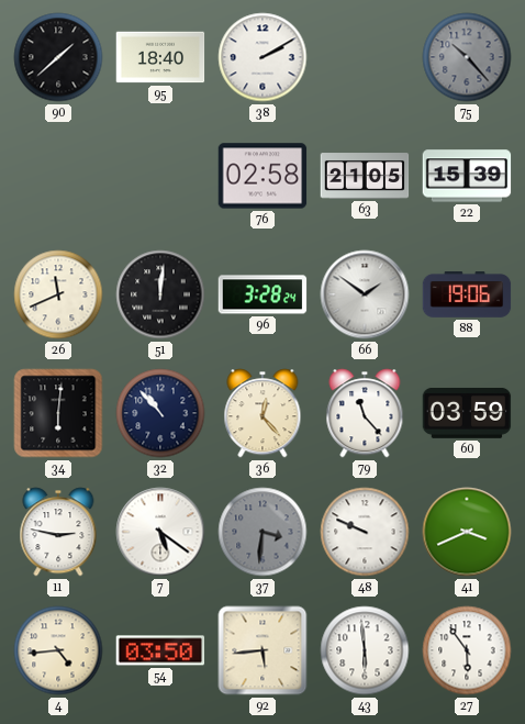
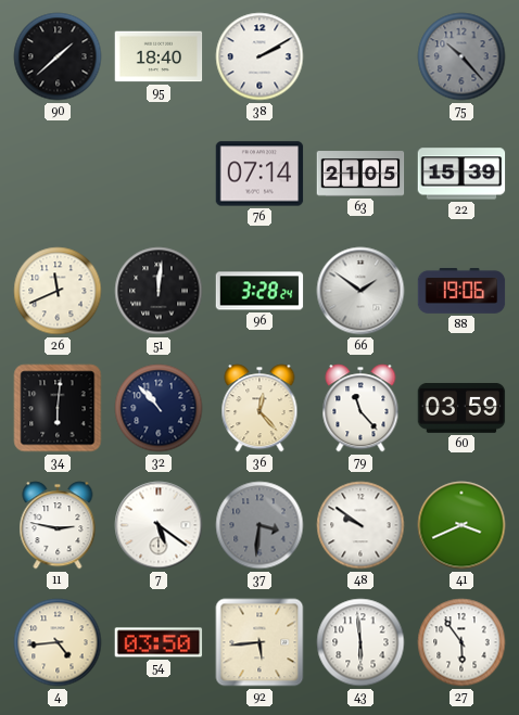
76: 02:58 -> 07:14 (259, 174)
48: 9:49 -> 9:51 (360, 525)
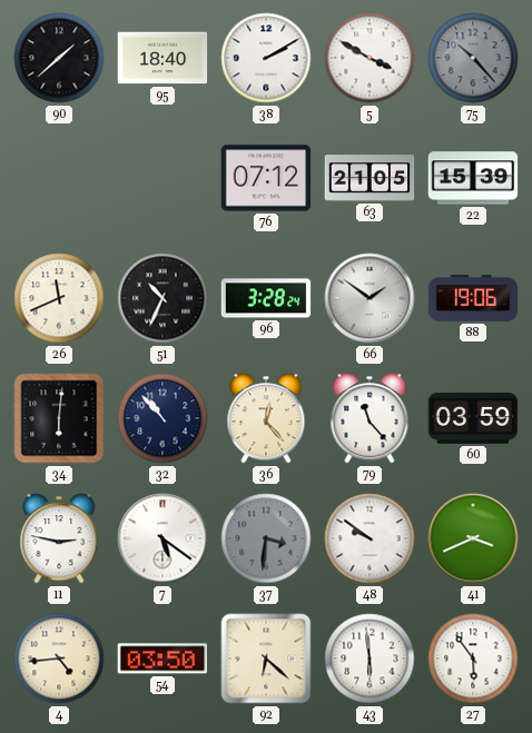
5: none -> 3:50 (370, 58)
76: 07:14 -> 07:12 (266, 178)
51: 12:01 -> 10:34 (162, 298)
92: 5:44 -> 6:22 (266, 658)
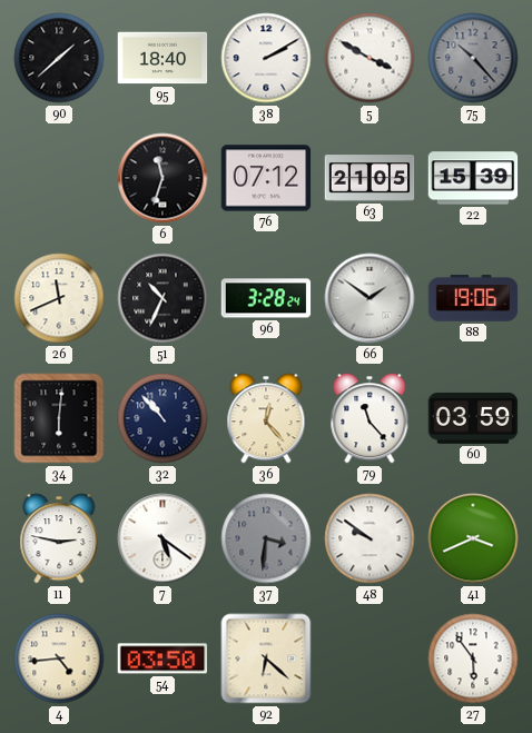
6: none -> 11:33 (162, 178)
43: 5:59 -> none (370, 658)
